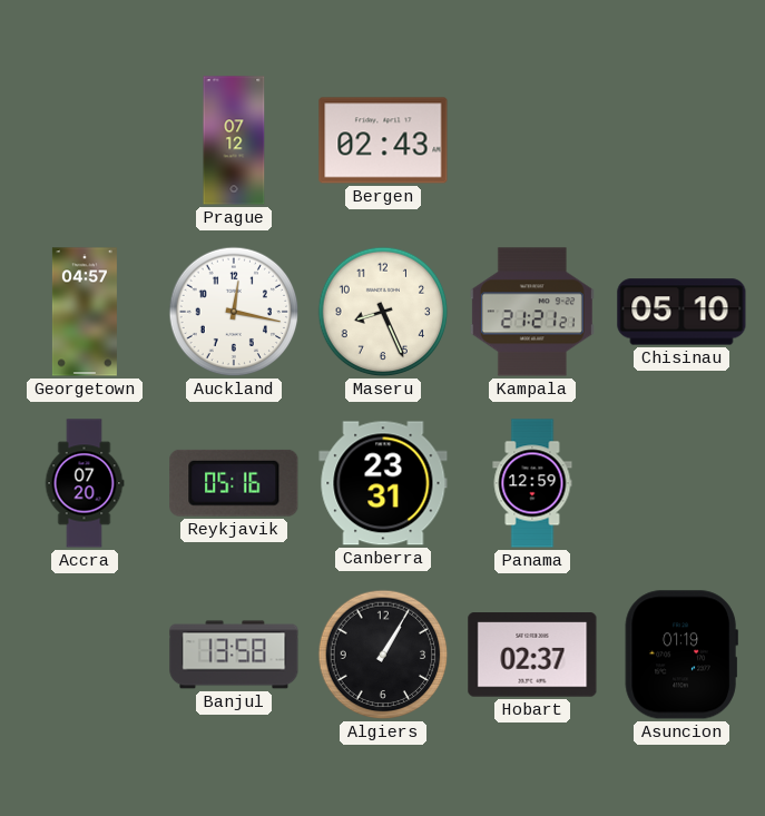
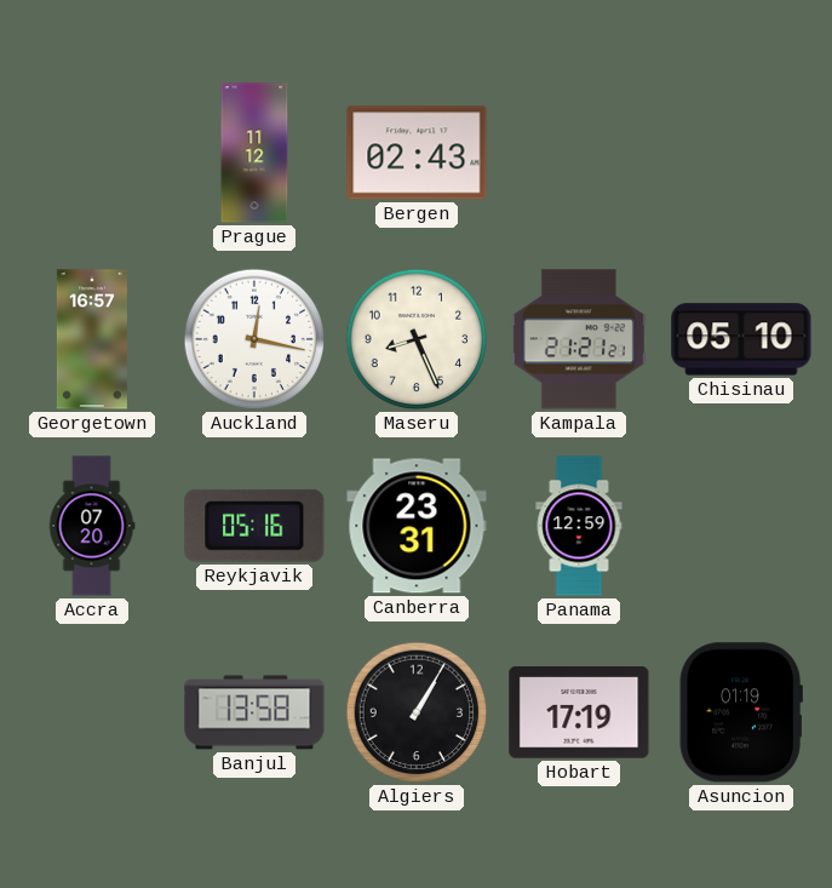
Prague: 07:12 -> 11:12 (254, 153)
Georgetown: 04:57 -> 16:57 (92, 339)
Hobart: 02:37 -> 17:19 (579, 712)
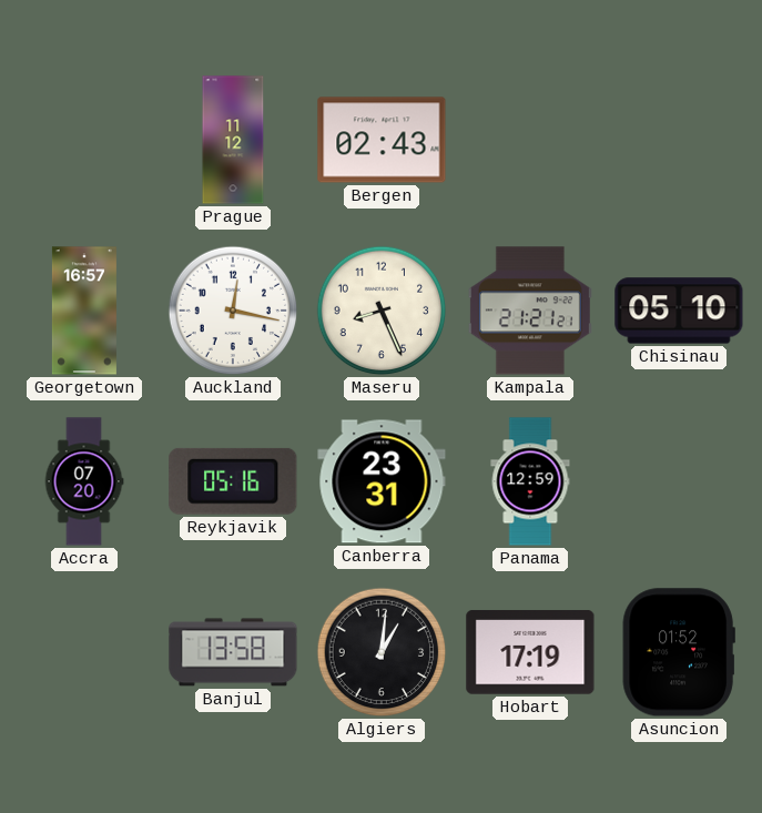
Algiers: 1:05 -> 1:01 (382, 652)
Asuncion: 01:19 -> 01:52 (679, 652)
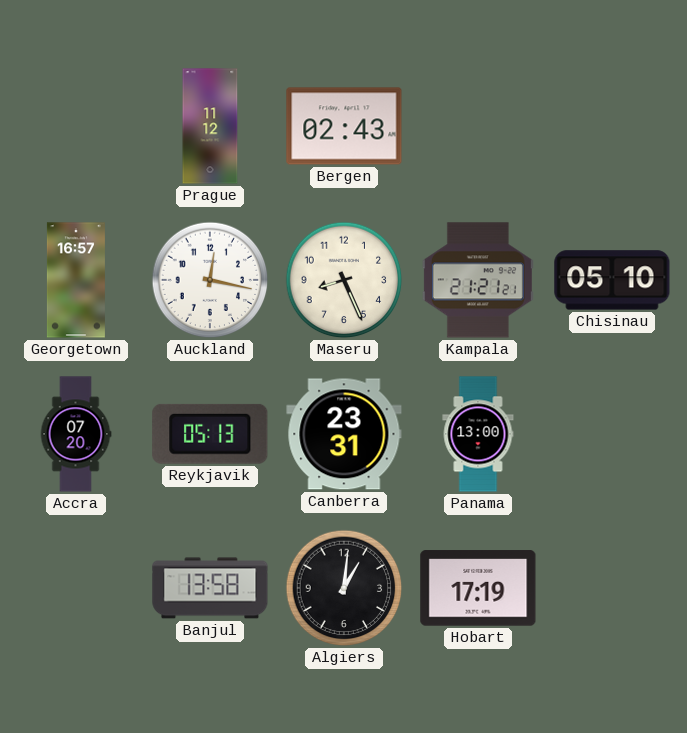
Reykjavik: 05:16 -> 05:13 (210, 434)
Panama: 12:59 -> 13:00 (478, 434)
Asuncion: 01:52 -> none (679, 652)
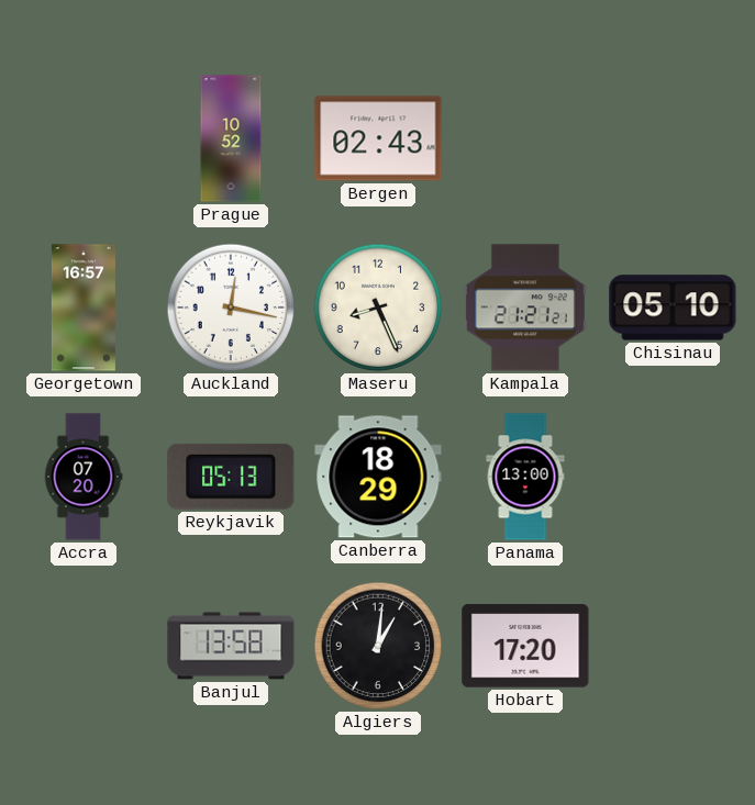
Prague: 11:12 -> 10:52 (231, 138)
Canberra: 23:31 -> 18:29 (378, 477)
Hobart: 17:19 -> 17:20 (525, 646)
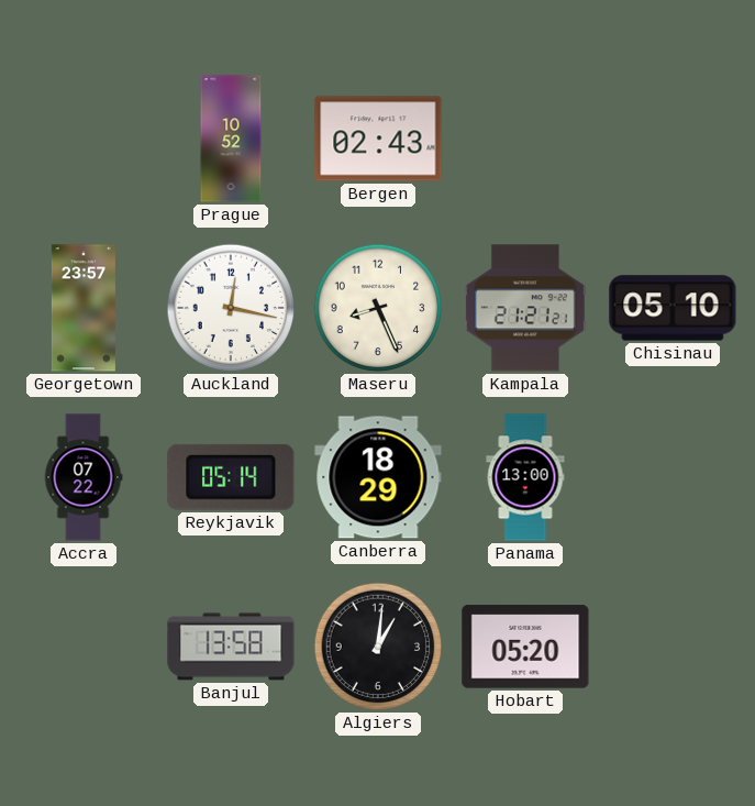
Georgetown: 16:57 -> 23:57 (84, 308)
Accra: 07:20 -> 07:22 (84, 477)
Reykjavik: 05:13 -> 05:14 (231, 477)
Hobart: 17:20 -> 05:20 (525, 647)
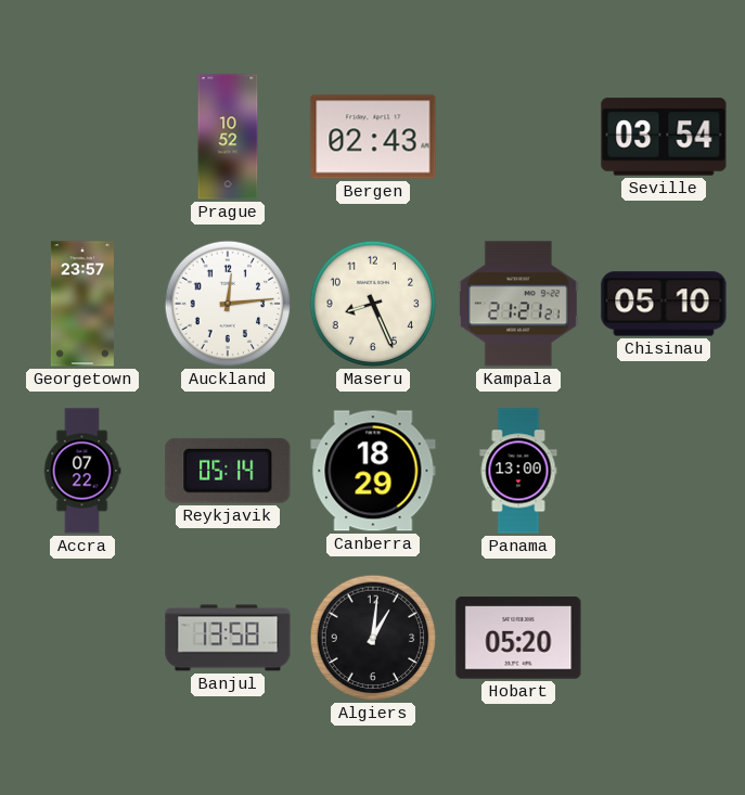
Seville: none -> 03:54 (664, 137)
Auckland: 12:17 -> 12:14 (228, 304)
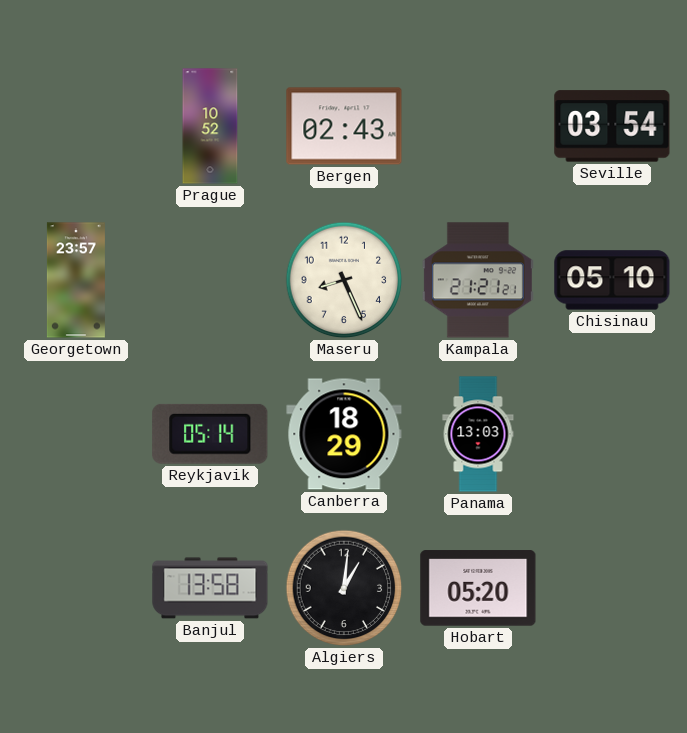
Auckland: 12:14 -> none (228, 304)
Accra: 07:22 -> none (82, 471)
Panama: 13:00 -> 13:03 (478, 434)
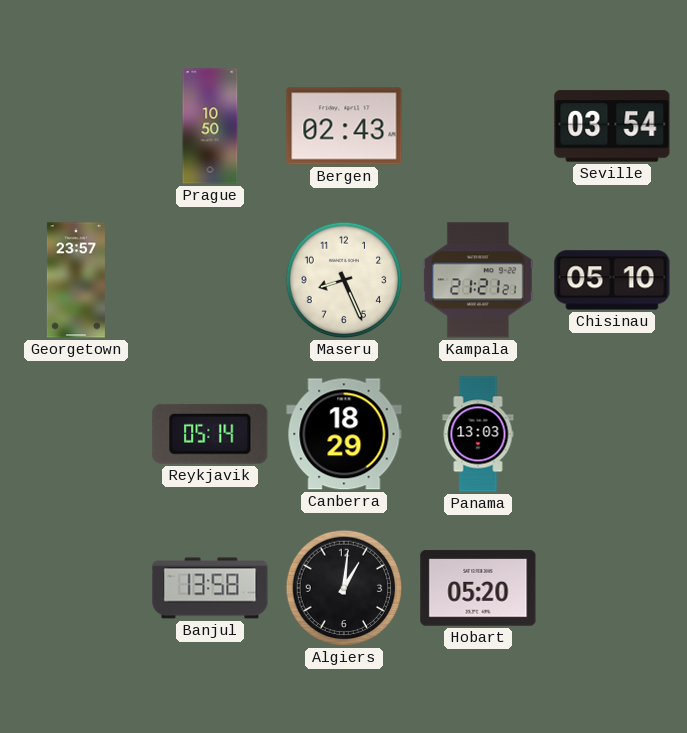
Prague: 10:52 -> 10:50 (210, 126)
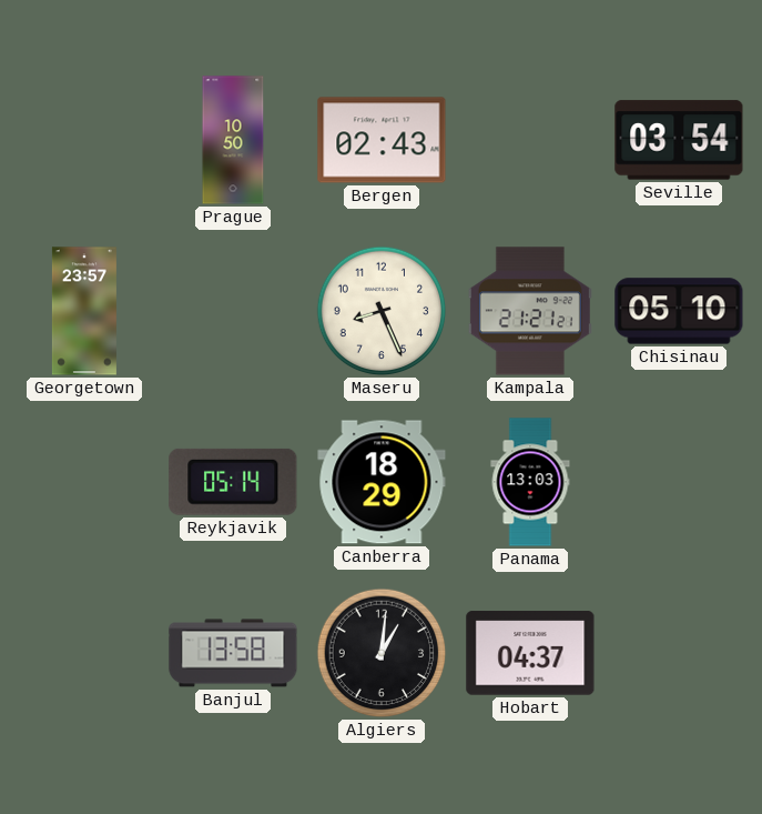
Hobart: 05:20 -> 04:37 (530, 653)
